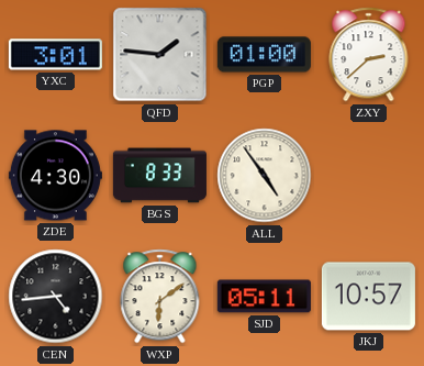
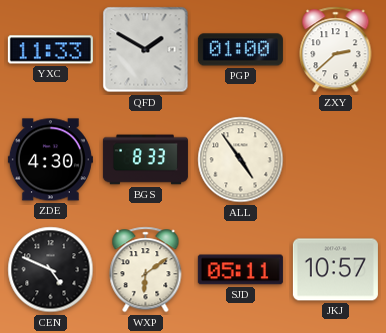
YXC: 3:01 -> 11:33 (50, 50)
QFD: 1:46 -> 1:50 (146, 50)
CEN: 4:44 -> 4:49 (51, 270)
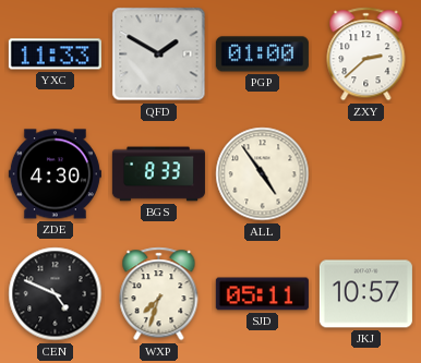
WXP: 6:09 -> 7:33 (159, 294)
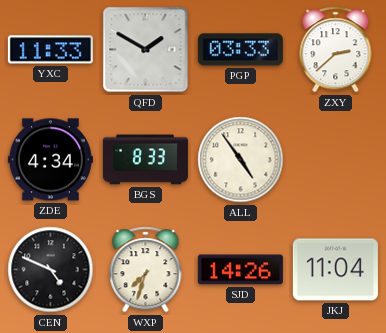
PGP: 01:00 -> 03:33 (240, 50)
ZDE: 4:30 -> 4:34 (50, 160)
SJD: 05:11 -> 14:26 (240, 270)
JKJ: 10:57 -> 11:04 (335, 270)
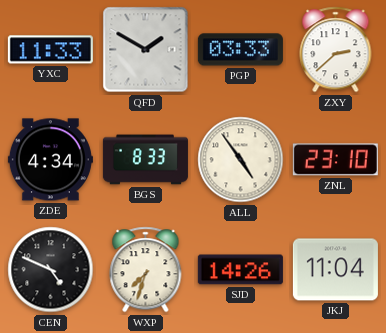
ZNL: none -> 23:10 (335, 160)
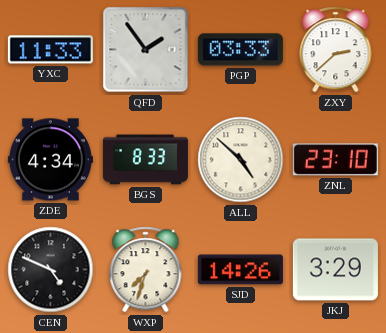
QFD: 1:50 -> 1:54 (146, 50)
ALL: 4:54 -> 4:52 (241, 160)
JKJ: 11:04 -> 3:29 (335, 270)
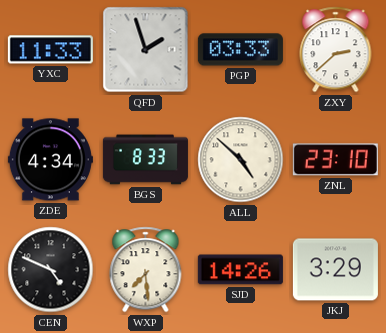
QFD: 1:54 -> 1:57 (146, 50)
WXP: 7:33 -> 7:29 (146, 270)
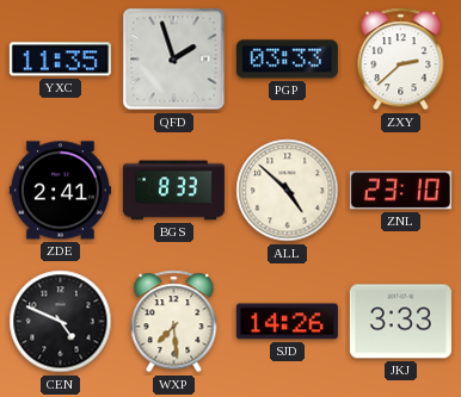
YXC: 11:33 -> 11:35 (60, 60)
ZDE: 4:34 -> 2:41 (60, 191)
JKJ: 3:29 -> 3:33 (400, 322)
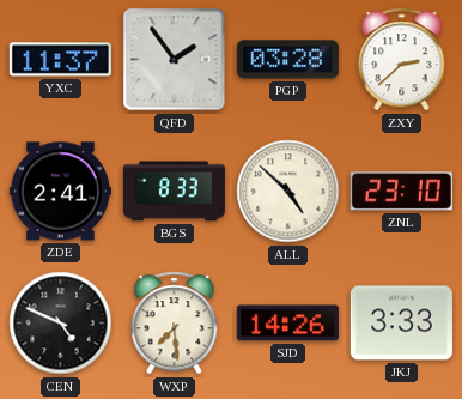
YXC: 11:35 -> 11:37 (60, 60)
QFD: 1:57 -> 1:54 (175, 60)
PGP: 03:33 -> 03:28 (287, 60)
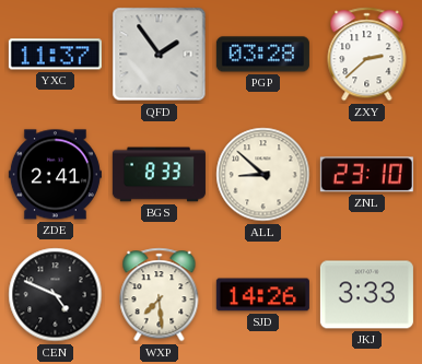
ALL: 4:52 -> 8:52 (263, 175)
